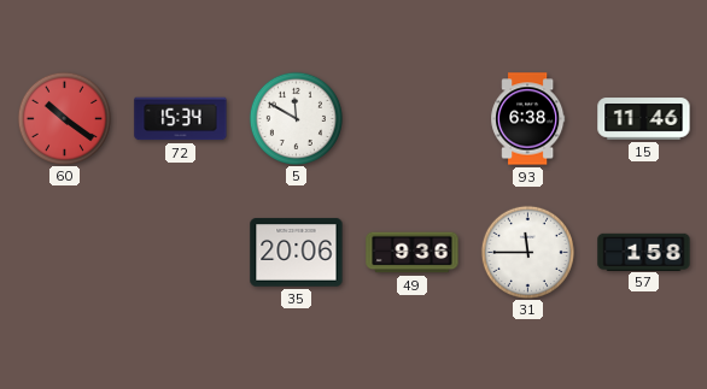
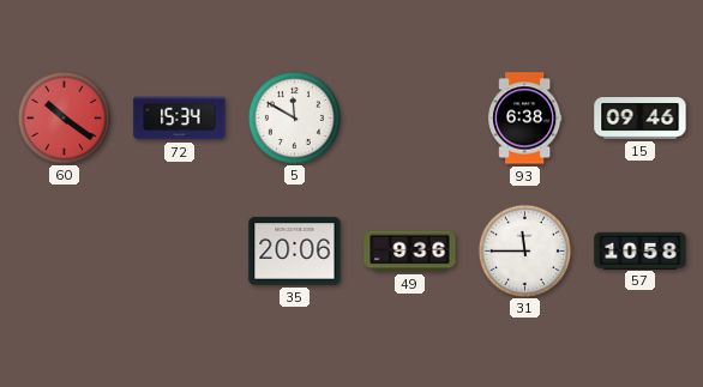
15: 11:46 -> 09:46 (641, 119)
57: 1:58 -> 10:58 (641, 250)
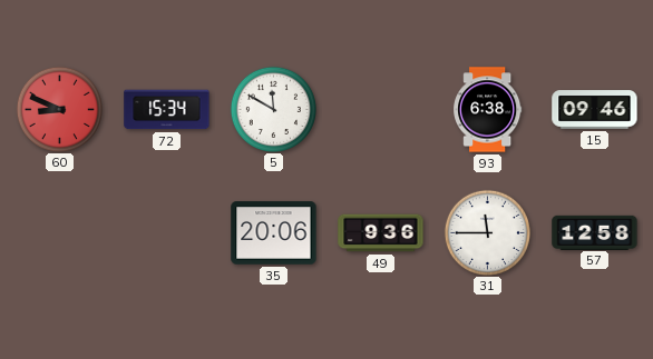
60: 10:21 -> 8:49 (59, 109)
57: 10:58 -> 12:58 (595, 232)
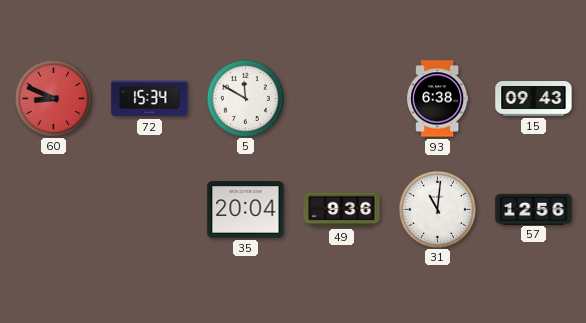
15: 09:46 -> 09:43 (534, 99)
35: 20:06 -> 20:04 (246, 210)
31: 11:45 -> 11:01 (437, 209)
57: 12:58 -> 12:56 (534, 209)
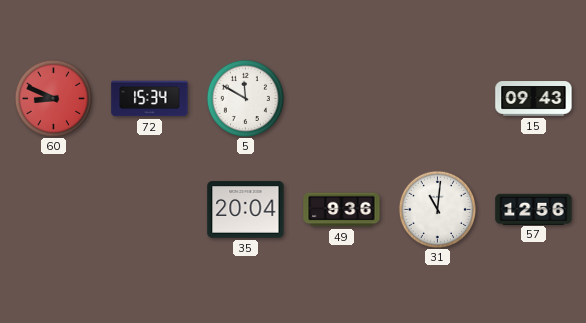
93: 6:38 -> none (438, 99)
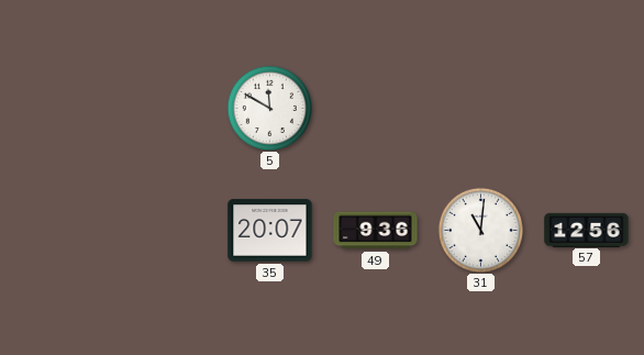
60: 8:49 -> none (53, 98)
72: 15:34 -> none (150, 99)
15: 09:43 -> none (534, 99)
35: 20:04 -> 20:07 (270, 231)
